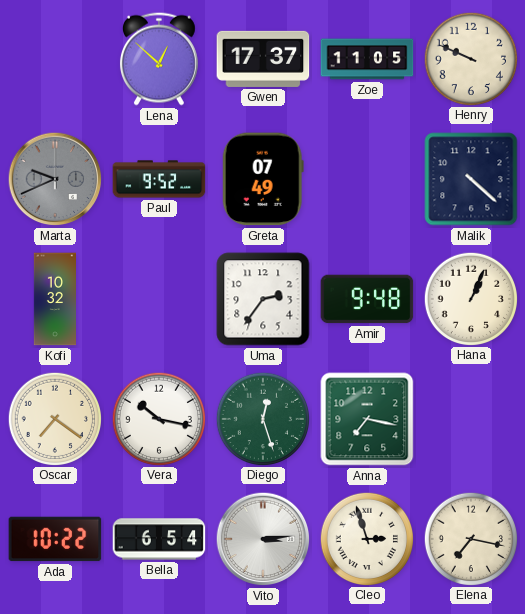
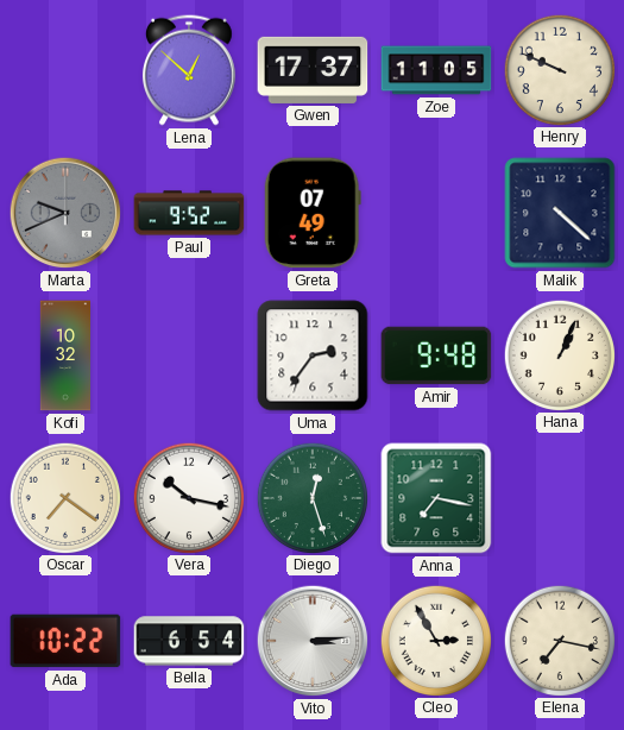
Cleo: 2:57 -> 2:55 (435, 640)
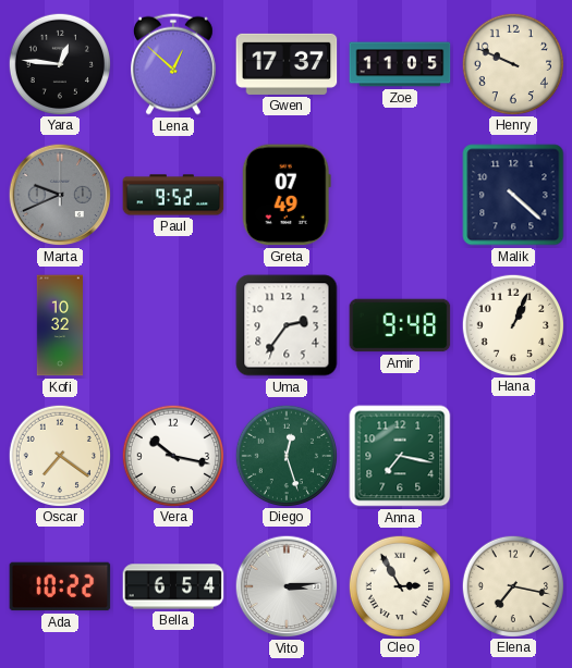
Yara: none -> 12:46 (59, 63)
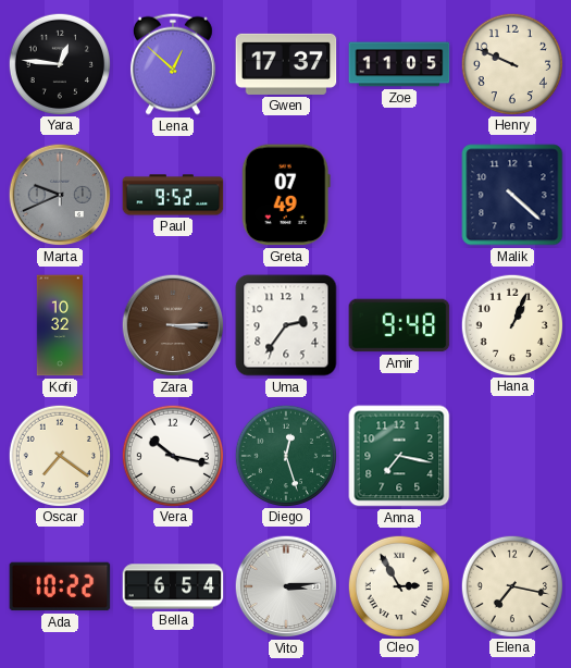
Zara: none -> 3:15 (173, 325)
